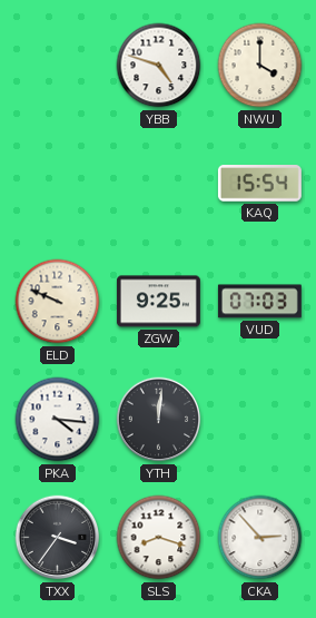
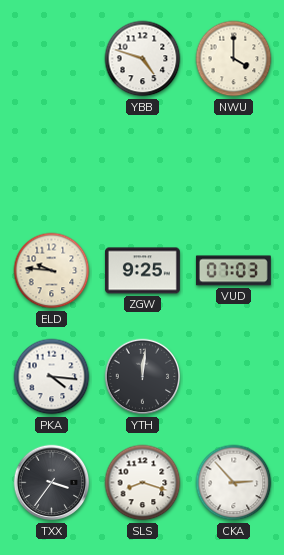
KAQ: 15:54 -> none (259, 184)
ELD: 9:49 -> 9:46 (52, 271)
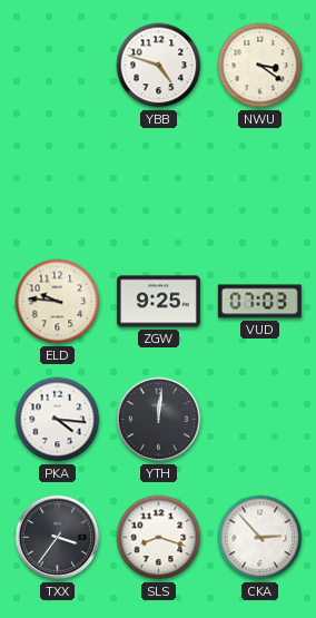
NWU: 4:00 -> 3:21 (260, 66)
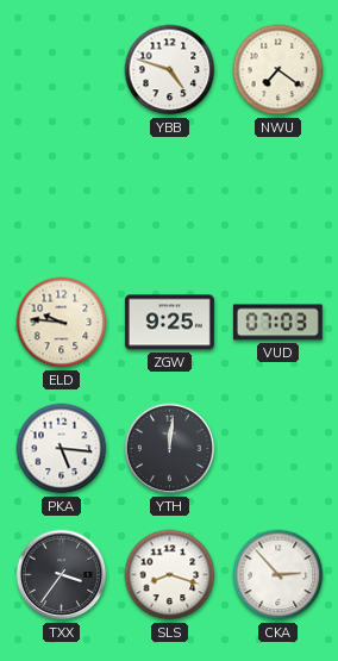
NWU: 3:21 -> 7:21 (278, 70)
PKA: 4:16 -> 5:16 (62, 449)
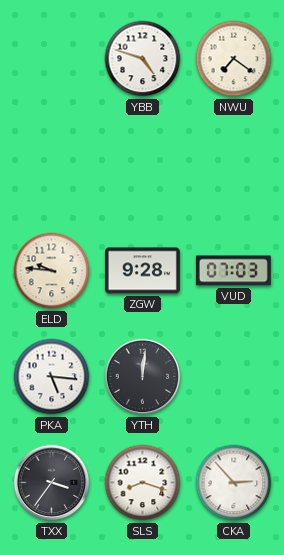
ZGW: 9:25 -> 9:28 (142, 271)
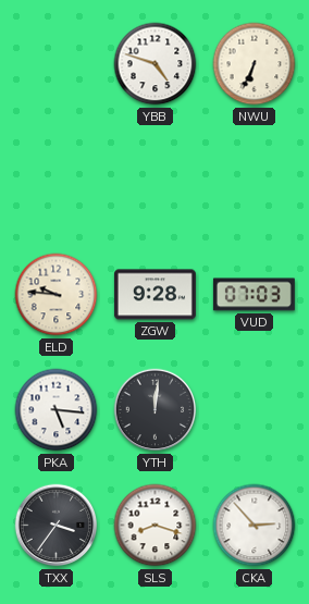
NWU: 7:21 -> 6:34 (255, 64)
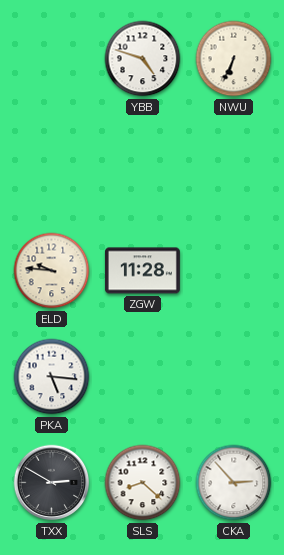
ZGW: 9:28 -> 11:28 (142, 271)
VUD: 07:03 -> none (254, 295)
YTH: 12:01 -> none (156, 410)
TXX: 3:36 -> 2:50 (52, 483)
SLS: 8:18 -> 8:22 (143, 483)
